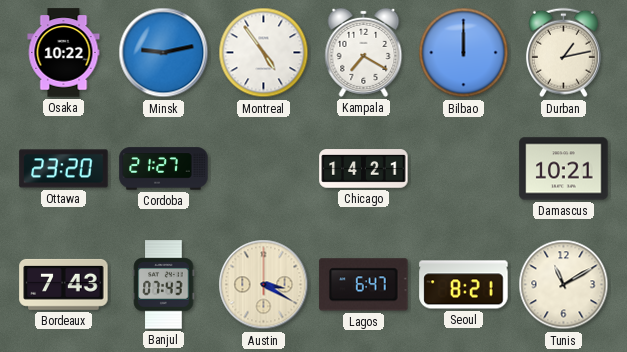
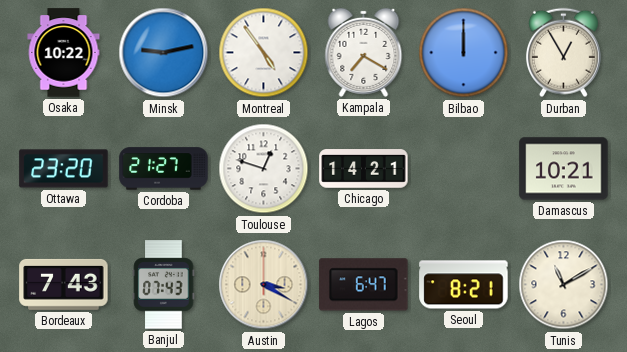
Durban: 1:13 -> 12:55 (563, 53)
Toulouse: none -> 12:48 (264, 169)
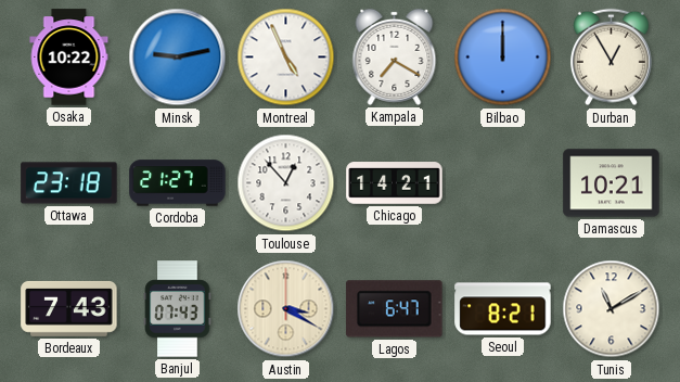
Montreal: 4:54 -> 4:56 (286, 58)
Ottawa: 23:20 -> 23:18 (69, 183)
Toulouse: 12:48 -> 12:53 (286, 183)
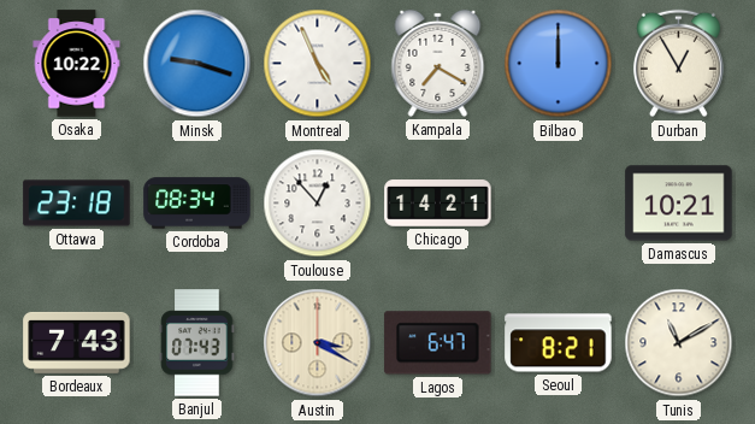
Minsk: 9:13 -> 9:18 (197, 64)
Cordoba: 21:27 -> 08:34 (197, 204)
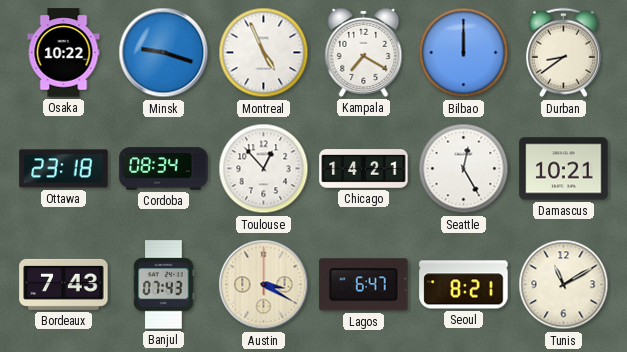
Durban: 12:55 -> 8:39 (563, 53)
Seattle: none -> 12:25 (464, 169)
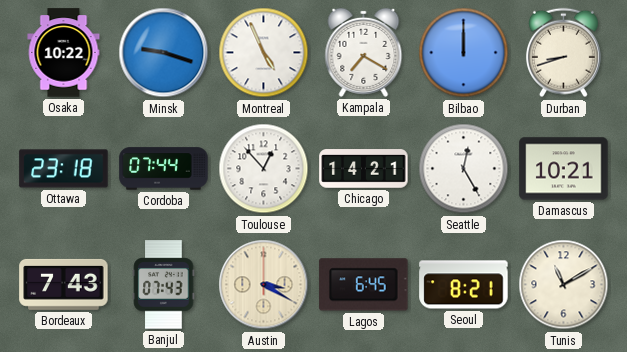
Durban: 8:39 -> 8:42 (563, 53)
Cordoba: 08:34 -> 07:44 (164, 169)
Lagos: 6:47 -> 6:45 (364, 285)
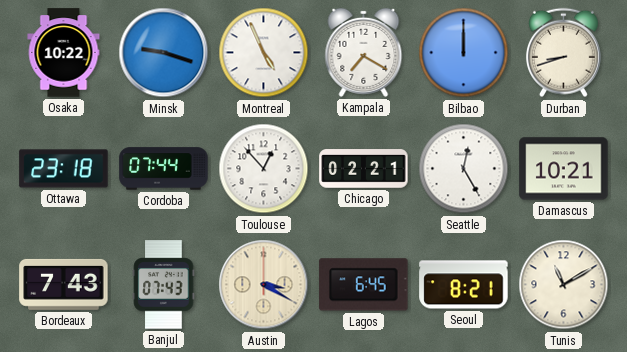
Chicago: 14:21 -> 02:21 (364, 169)
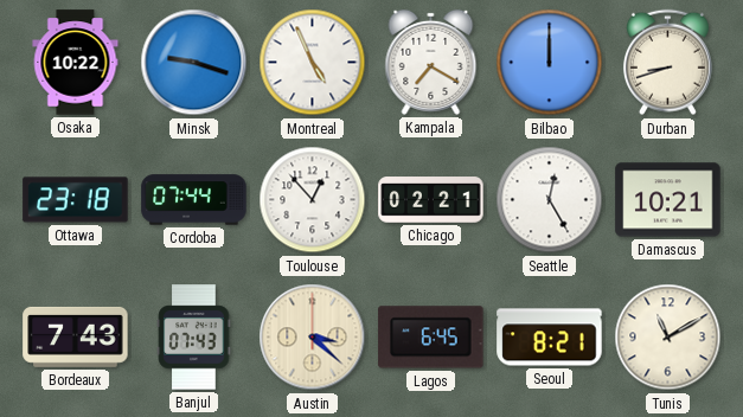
Austin: 3:20 -> 3:22 (313, 338)
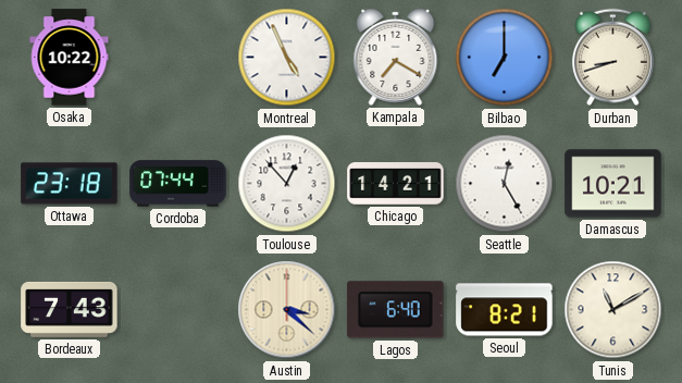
Minsk: 9:18 -> none (194, 63)
Bilbao: 12:00 -> 7:00 (505, 58)
Chicago: 02:21 -> 14:21 (396, 184)
Banjul: 07:43 -> none (194, 338)
Lagos: 6:45 -> 6:40 (396, 310)
